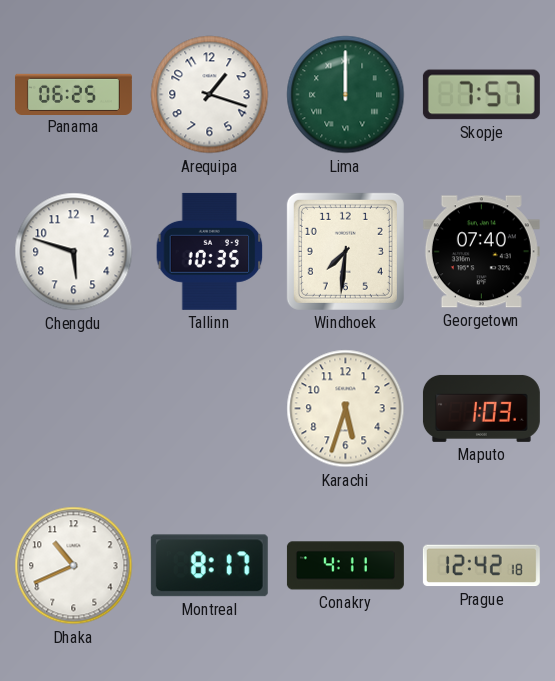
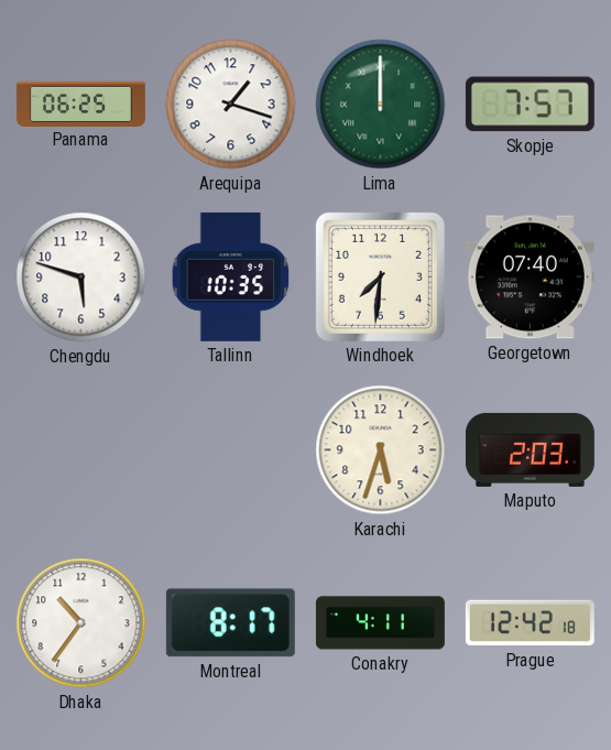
Maputo: 1:03 -> 2:03 (530, 449)
Dhaka: 10:41 -> 10:36 (81, 623)
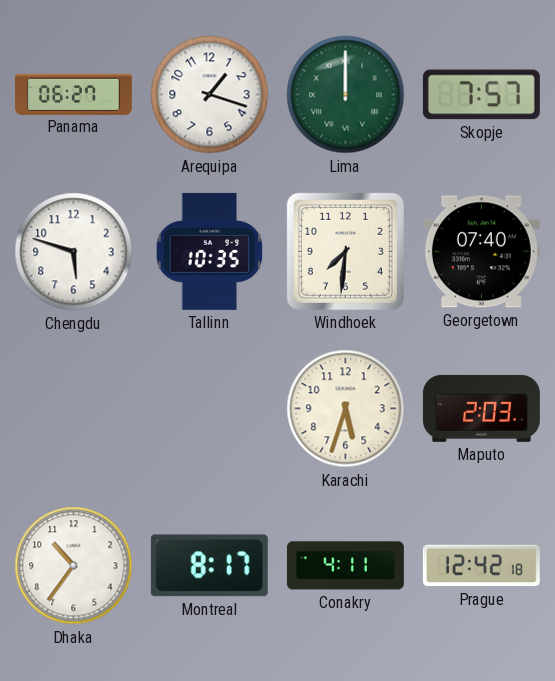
Panama: 06:25 -> 06:27 (73, 94)
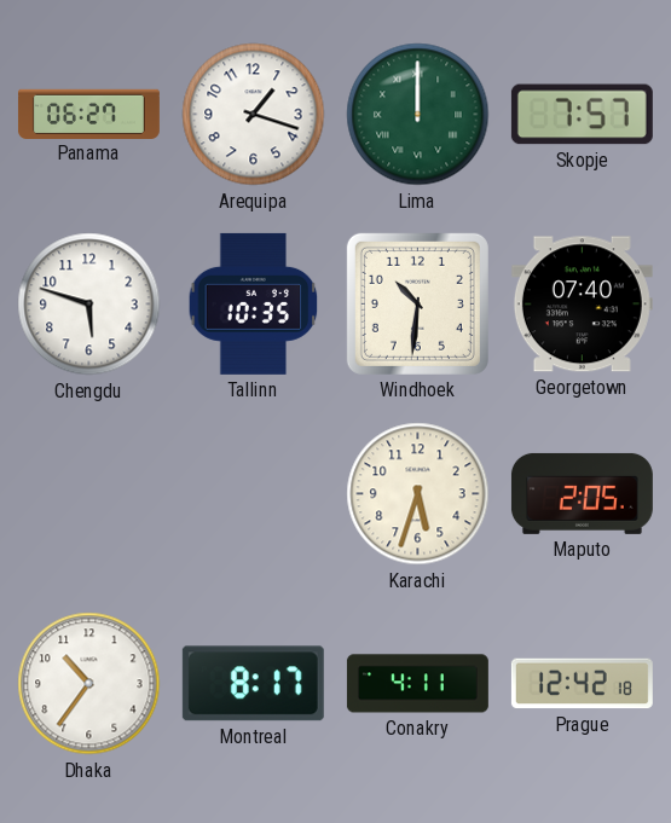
Windhoek: 7:31 -> 10:31 (417, 303)
Maputo: 2:03 -> 2:05 (582, 493)
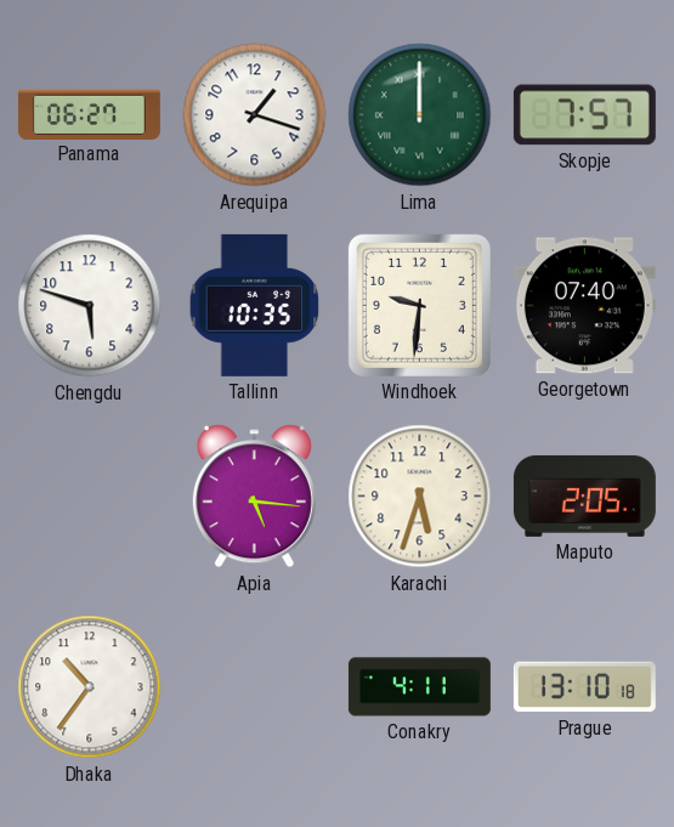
Windhoek: 10:31 -> 9:31 (419, 305)
Apia: none -> 5:16 (254, 497)
Montreal: 8:17 -> none (253, 684)
Prague: 12:42 -> 13:10 (584, 687)
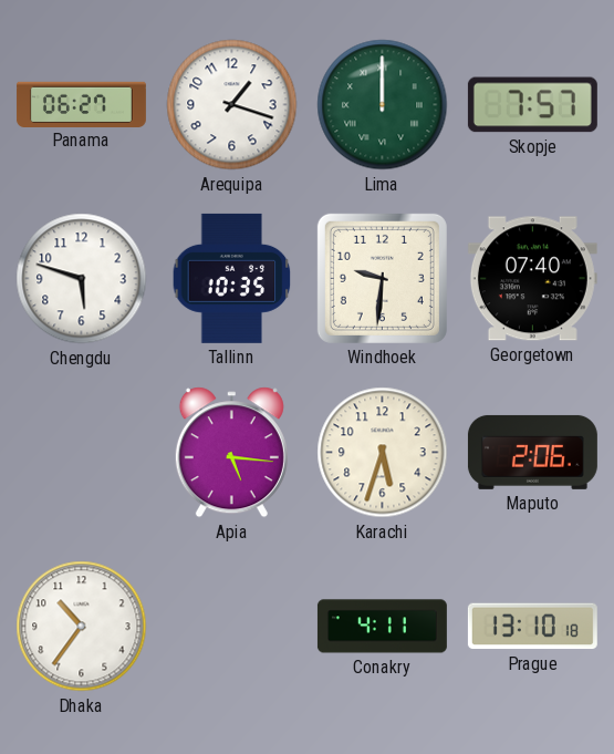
Maputo: 2:05 -> 2:06 (532, 452)
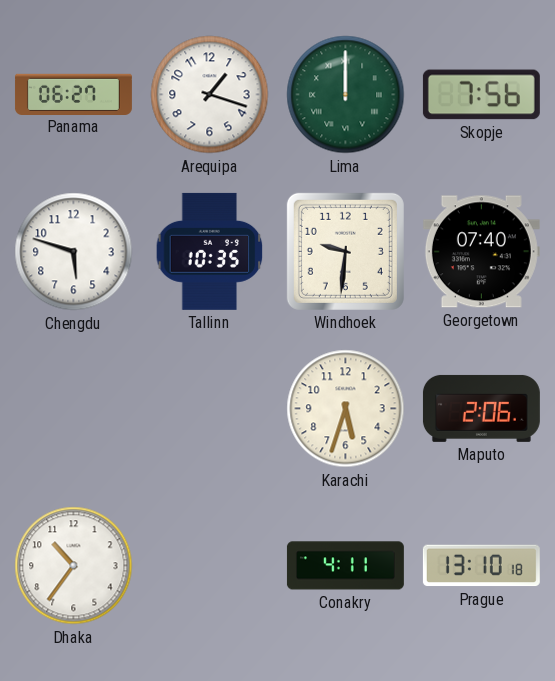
Skopje: 7:57 -> 7:56 (481, 95)
Apia: 5:16 -> none (231, 453)
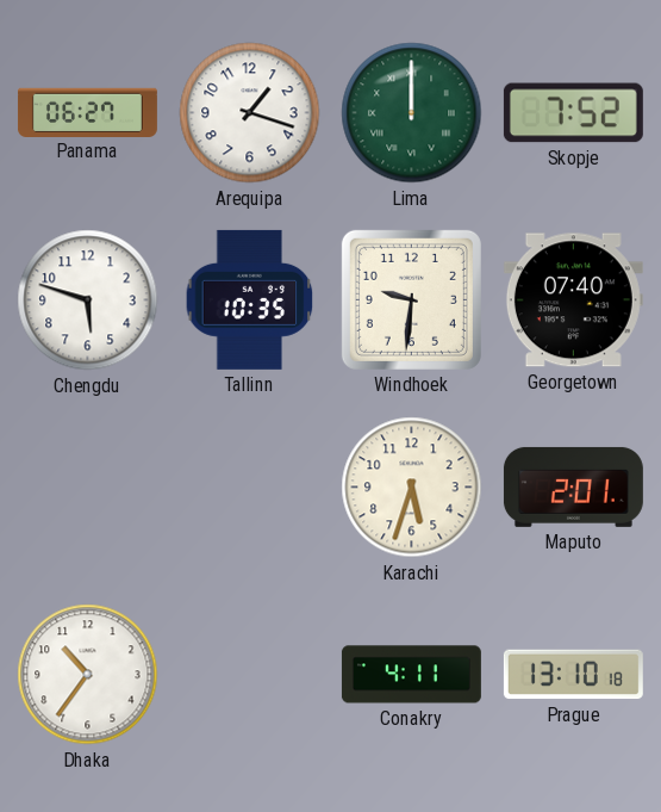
Skopje: 7:56 -> 7:52 (573, 113)
Maputo: 2:06 -> 2:01 (573, 486)
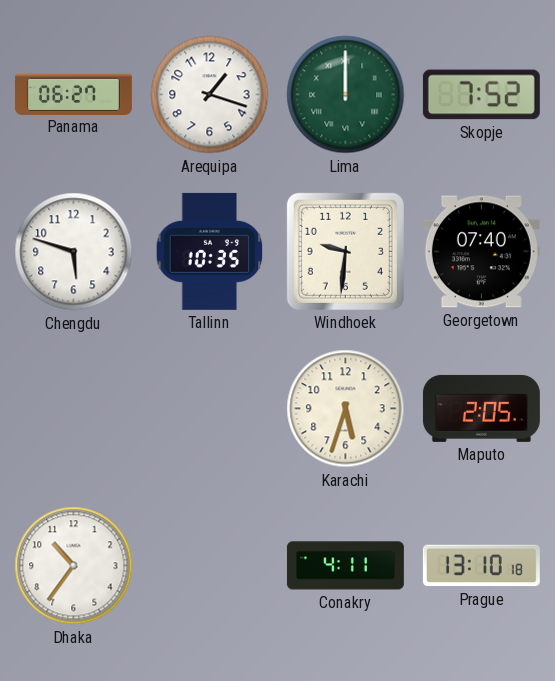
Maputo: 2:01 -> 2:05 (481, 408)
